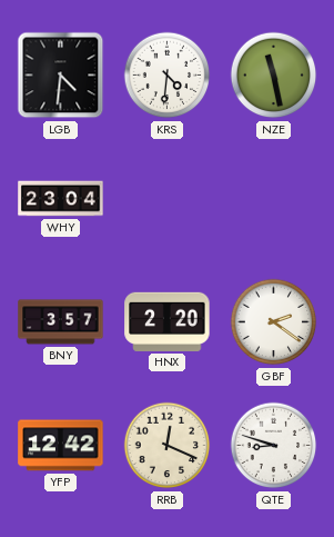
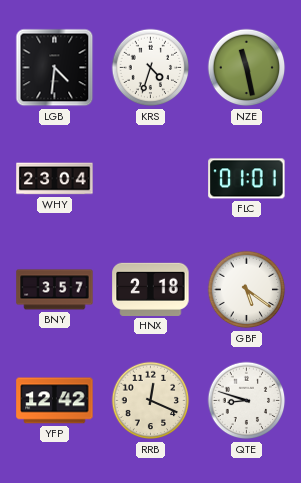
KRS: 4:31 -> 4:33 (151, 68)
FLC: none -> 01:01 (247, 179)
HNX: 2:20 -> 2:18 (151, 289)
GBF: 2:21 -> 5:21 (247, 290)
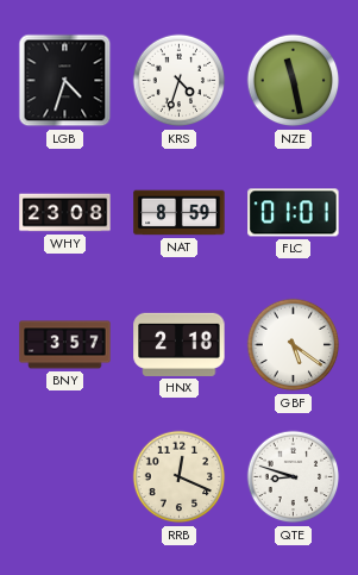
LGB: 4:31 -> 4:33 (65, 81)
WHY: 23:04 -> 23:08 (65, 213)
NAT: none -> 8:59 (180, 213)
YFP: 12:42 -> none (55, 401)
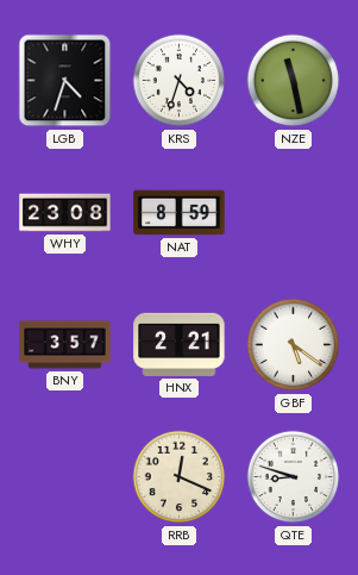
FLC: 01:01 -> none (294, 213)
HNX: 2:18 -> 2:21 (180, 344)
